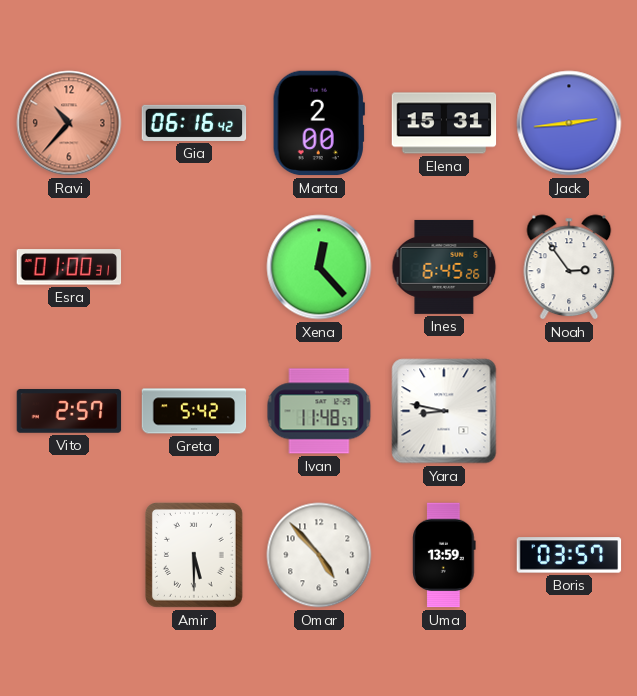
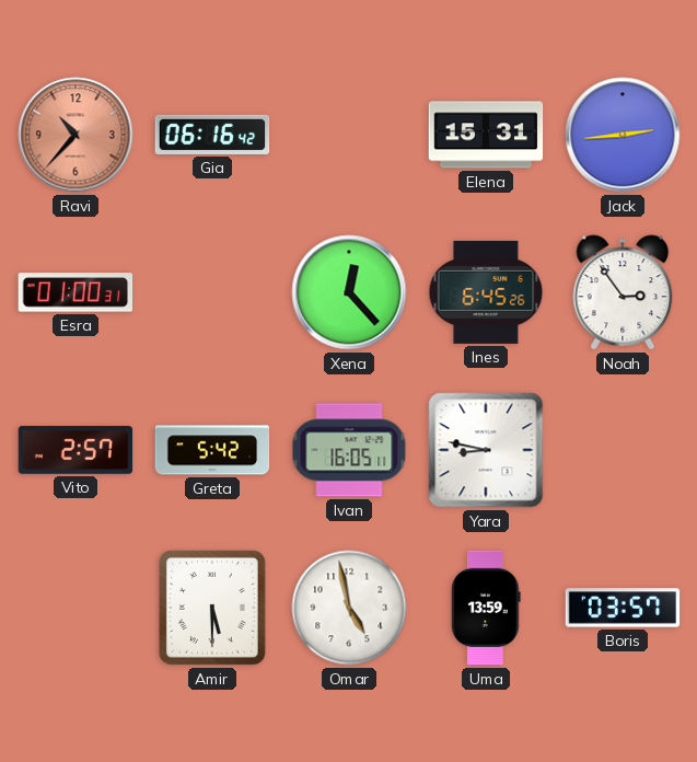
Marta: 2:00 -> none (319, 123)
Ivan: 11:48 -> 16:05 (349, 450)
Omar: 4:53 -> 4:58 (349, 608)
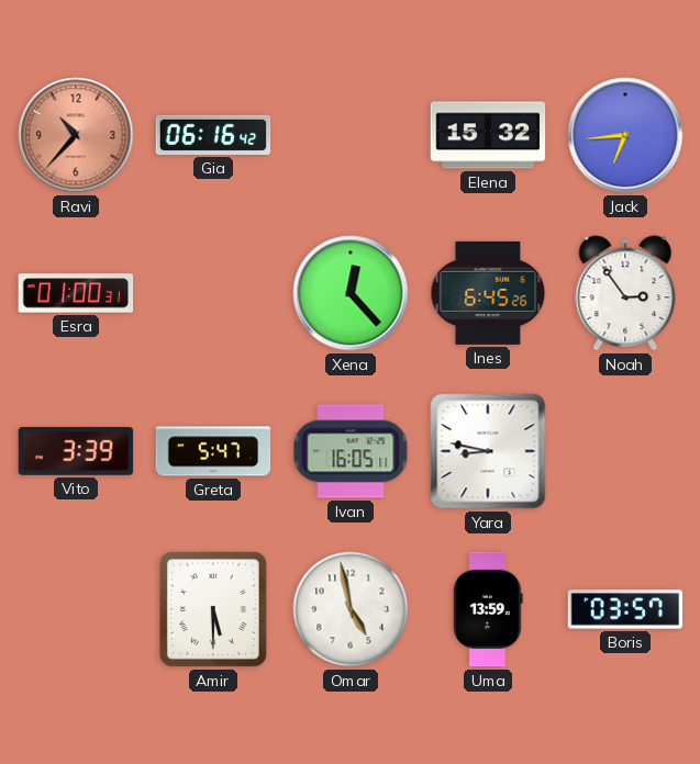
Elena: 15:31 -> 15:32 (488, 135)
Jack: 2:44 -> 6:44 (625, 135)
Vito: 2:57 -> 3:39 (76, 451)
Greta: 5:42 -> 5:47 (213, 451)
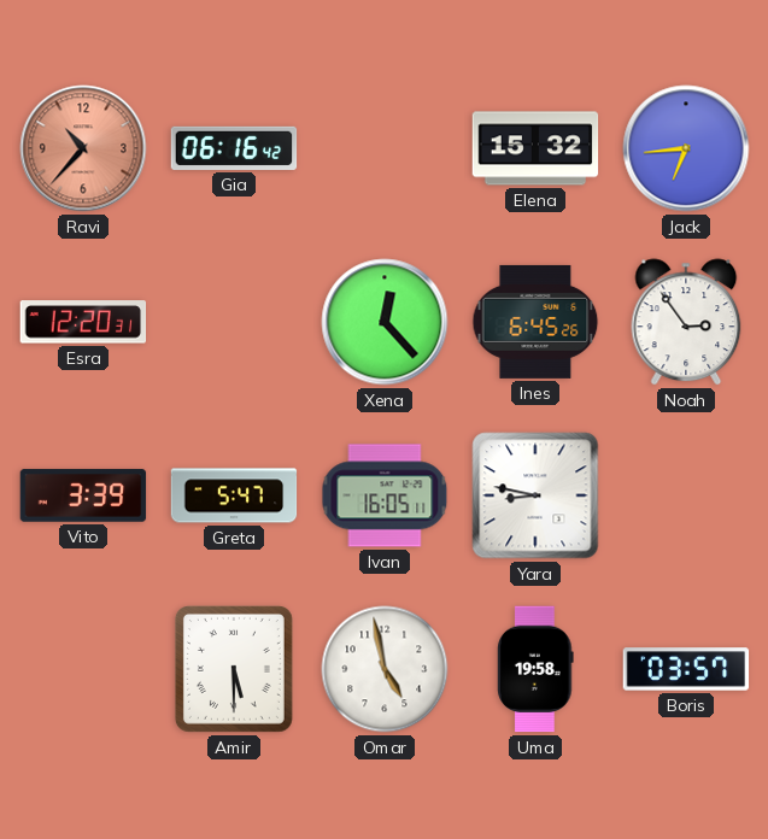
Esra: 01:00 -> 12:20 (83, 322)
Uma: 13:59 -> 19:58 (535, 669)
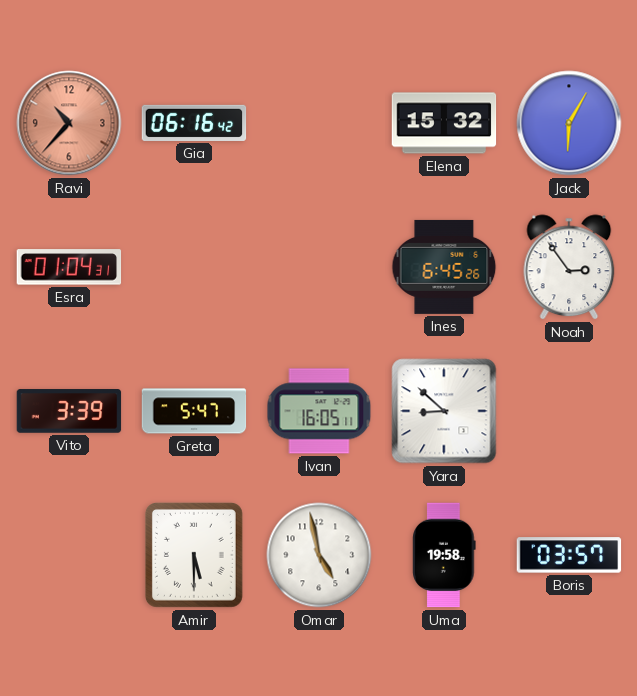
Jack: 6:44 -> 6:05 (569, 123)
Esra: 12:20 -> 01:04 (69, 267)
Xena: 12:23 -> none (385, 322)
Yara: 8:47 -> 8:52 (444, 411)
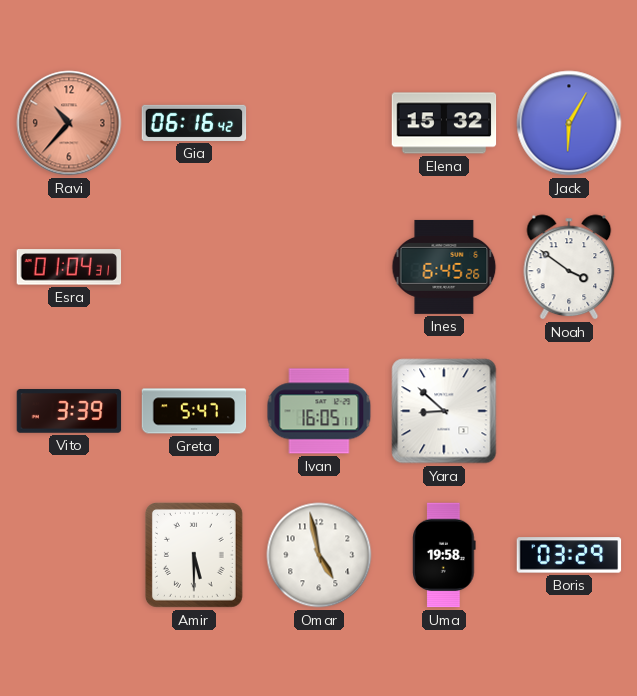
Noah: 2:54 -> 3:51 (569, 267)
Boris: 03:57 -> 03:29 (569, 555)
